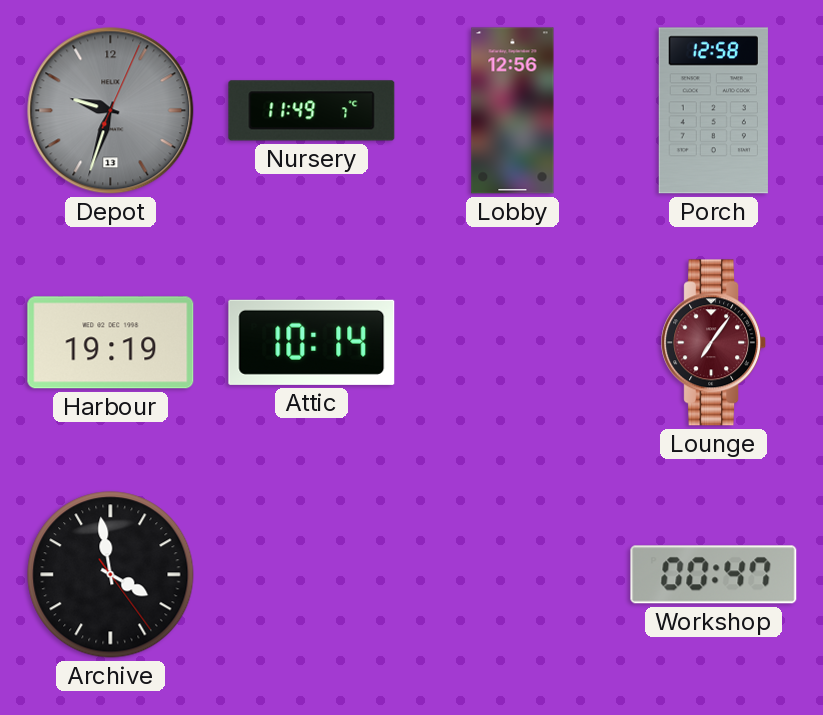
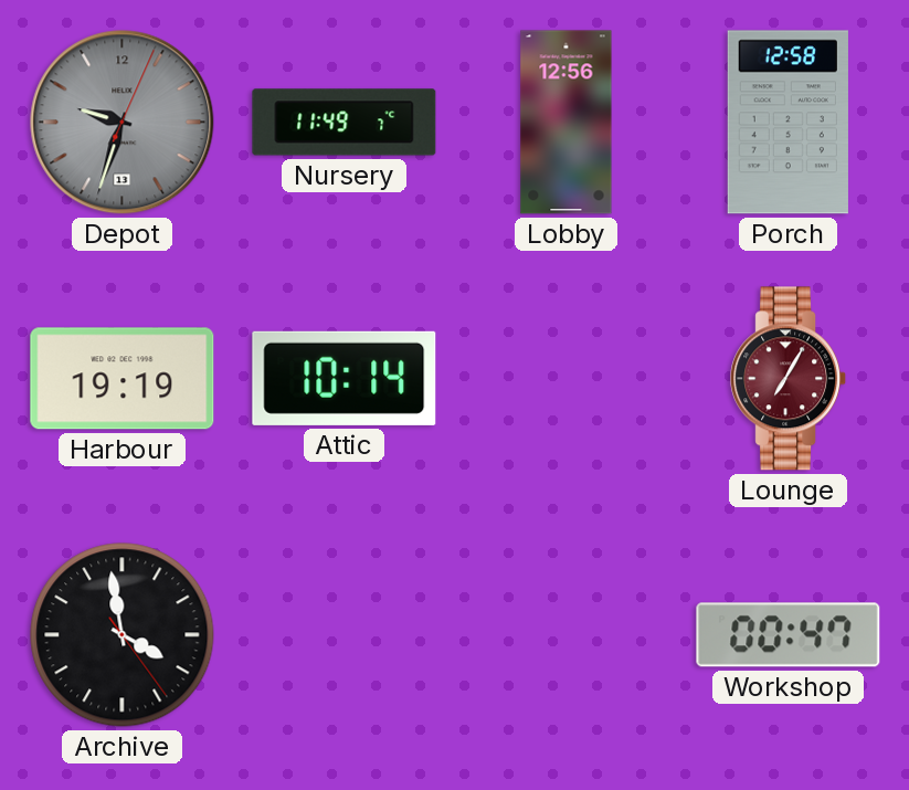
Lounge: 7:06 -> 7:05 (789, 379)
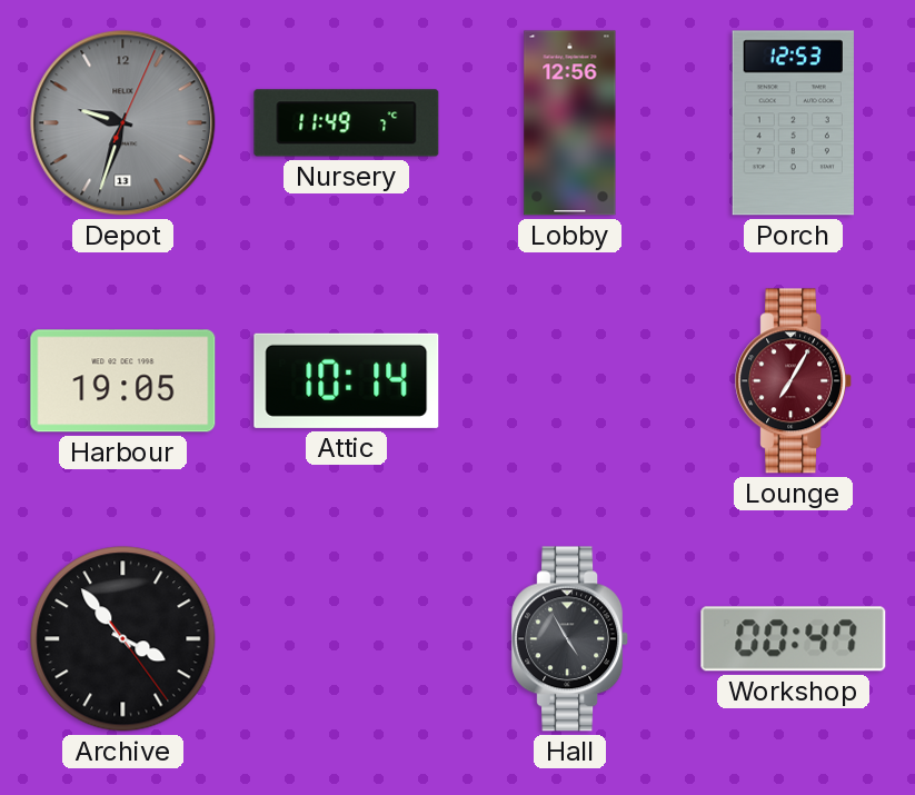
Porch: 12:58 -> 12:53 (793, 123)
Harbour: 19:19 -> 19:05 (123, 381)
Archive: 3:58 -> 3:53 (123, 639)
Hall: none -> 4:55 (570, 639)
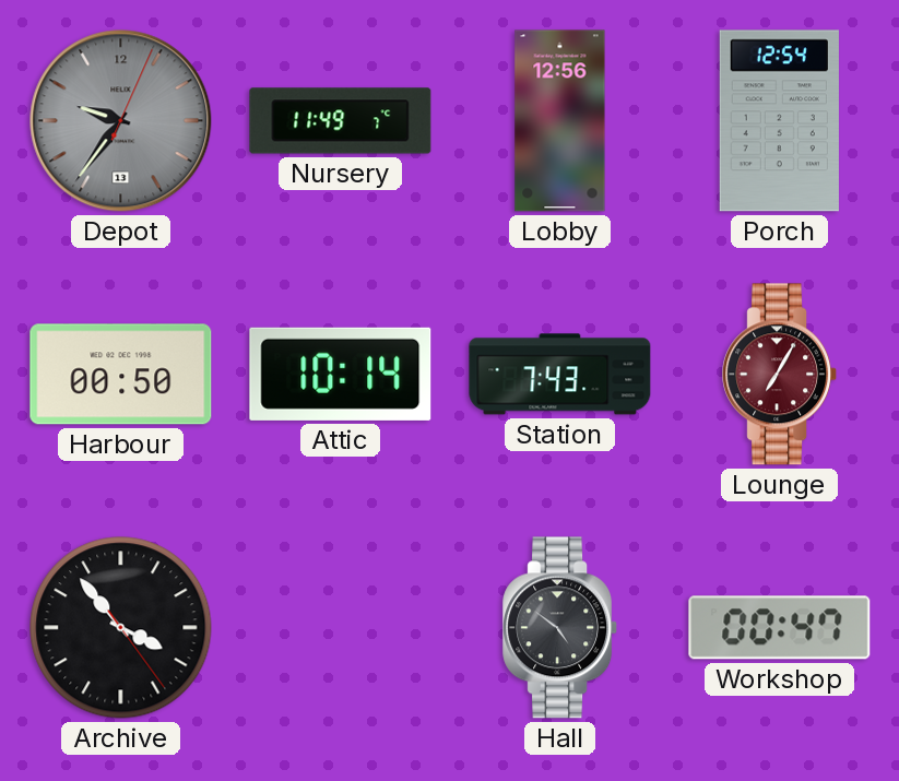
Depot: 9:33 -> 9:36 (121, 121)
Porch: 12:53 -> 12:54 (779, 121)
Harbour: 19:05 -> 00:50 (121, 375)
Station: none -> 7:43 (560, 375)
Hall: 4:55 -> 4:51 (560, 628)
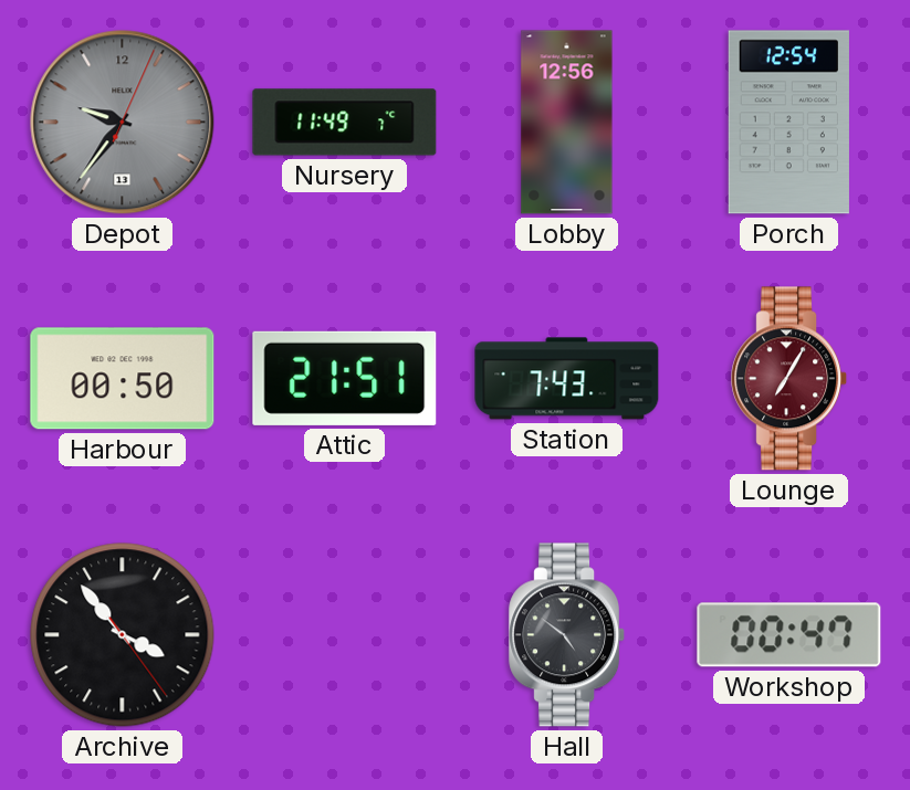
Attic: 10:14 -> 21:51 (345, 378)
